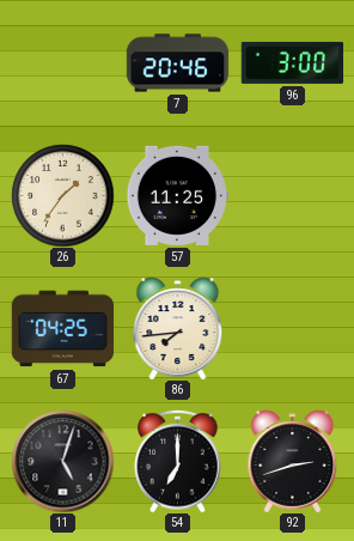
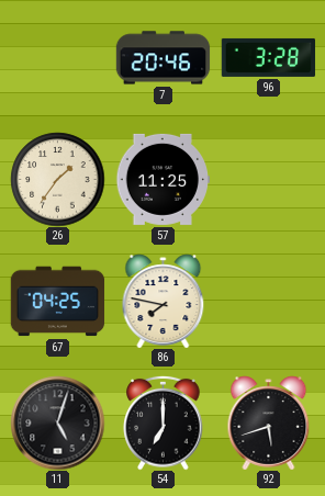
96: 3:00 -> 3:28 (268, 57)
86: 7:44 -> 7:47 (164, 301)
92: 2:42 -> 5:42 (269, 422)
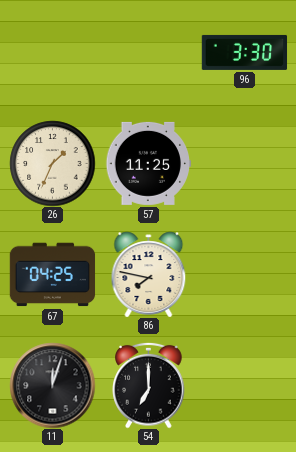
7: 20:46 -> none (162, 58)
96: 3:28 -> 3:30 (244, 52)
26: 1:36 -> 1:34 (52, 163)
11: 5:03 -> 12:03 (52, 385)
92: 5:42 -> none (269, 422)
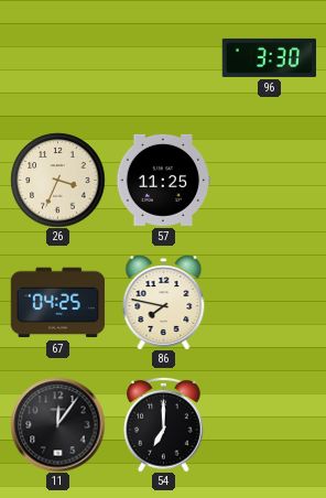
26: 1:34 -> 3:34 (57, 180)
11: 12:03 -> 12:06 (57, 424)
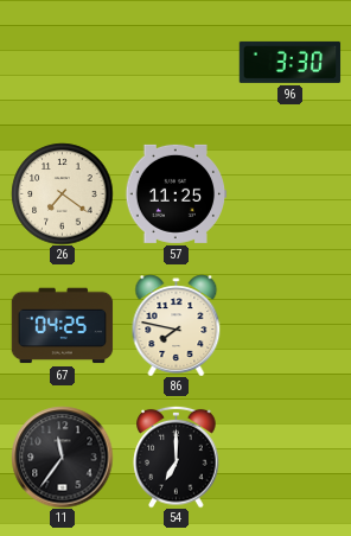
26: 3:34 -> 7:21 (62, 193)
11: 12:06 -> 11:36 (62, 457)
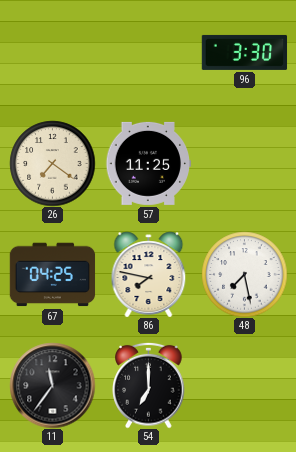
48: none -> 7:28 (244, 274)
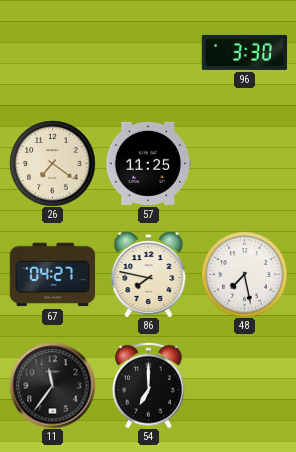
67: 04:25 -> 04:27 (52, 275)
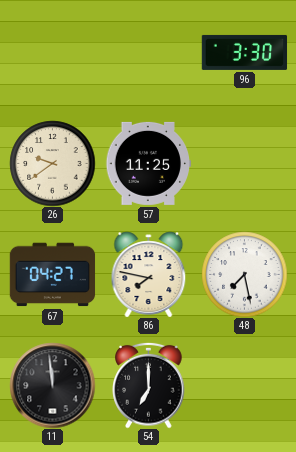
26: 7:21 -> 9:39 (52, 163)
11: 11:36 -> 11:59 (52, 385)
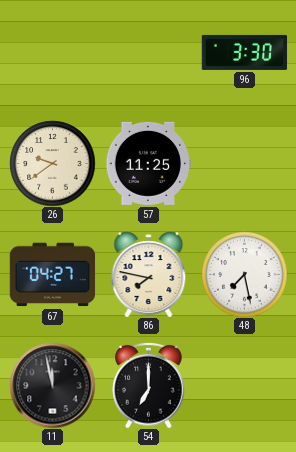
11: 11:59 -> 11:58 (52, 385)
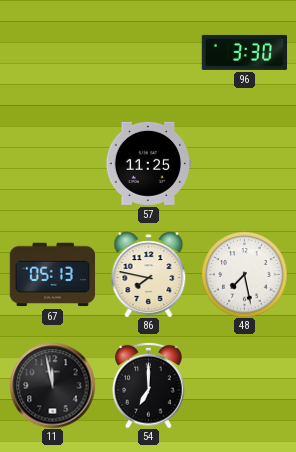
26: 9:39 -> none (52, 163)
67: 04:27 -> 05:13 (52, 275)
